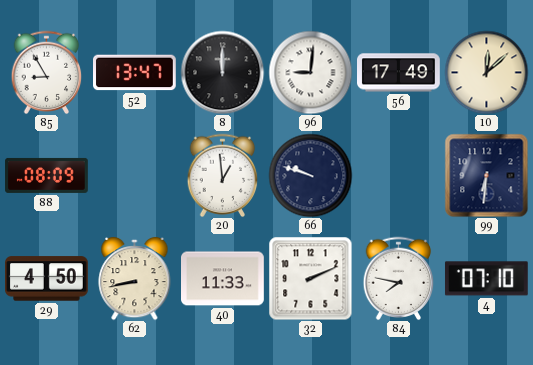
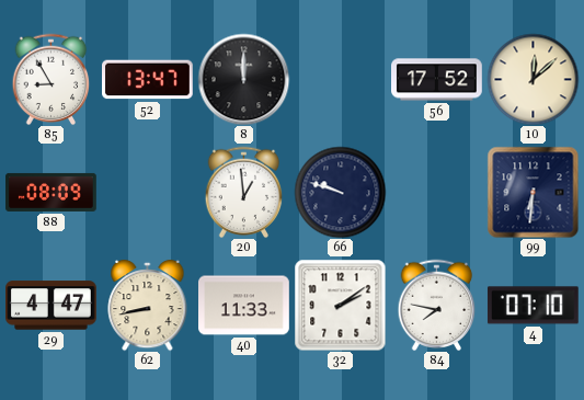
96: 9:01 -> none (310, 72)
56: 17:49 -> 17:52 (437, 80)
29: 4:50 -> 4:47 (51, 306)
32: 2:11 -> 2:09 (340, 305)
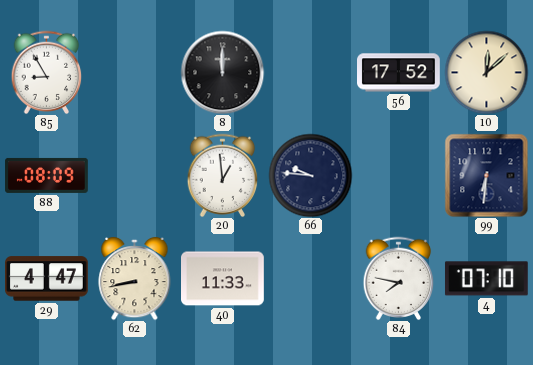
52: 13:47 -> none (148, 80)
66: 9:48 -> 9:46 (310, 175)
32: 2:09 -> none (340, 305)
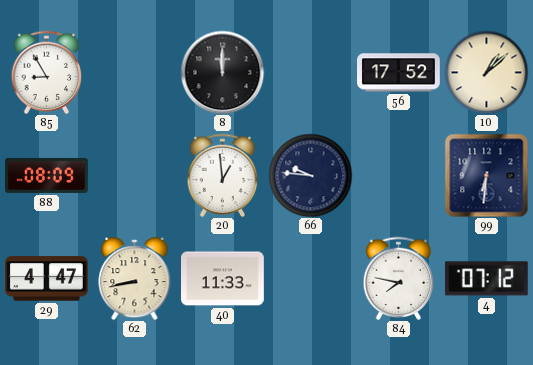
10: 12:08 -> 1:08 (486, 72)
4: 07:10 -> 07:12 (486, 279)
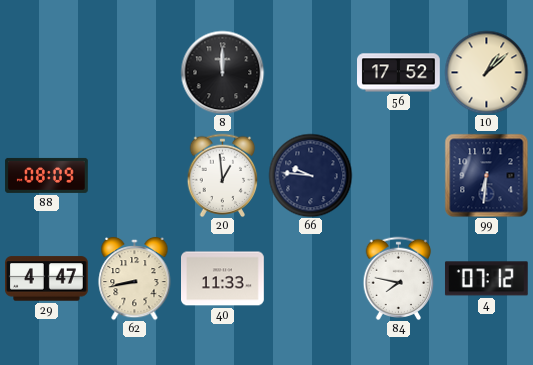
85: 8:55 -> none (47, 72)
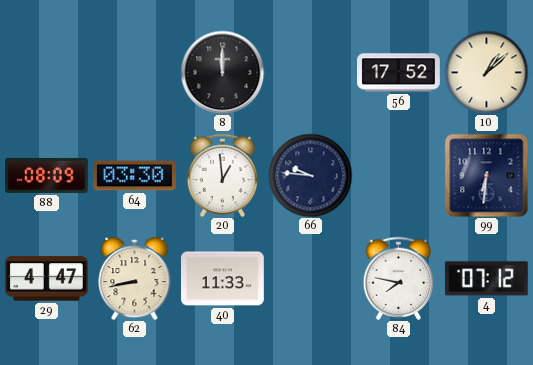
64: none -> 03:30 (135, 176)
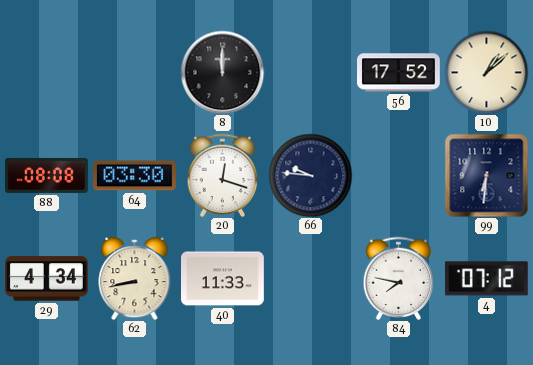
88: 08:09 -> 08:08 (47, 175)
20: 12:59 -> 12:18 (223, 175)
29: 4:47 -> 4:34 (47, 279)
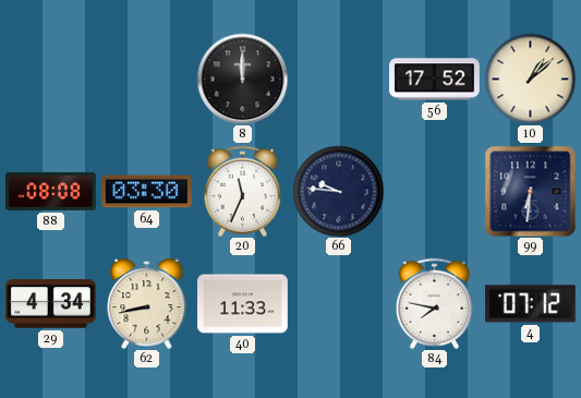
20: 12:18 -> 11:34 (243, 191)
